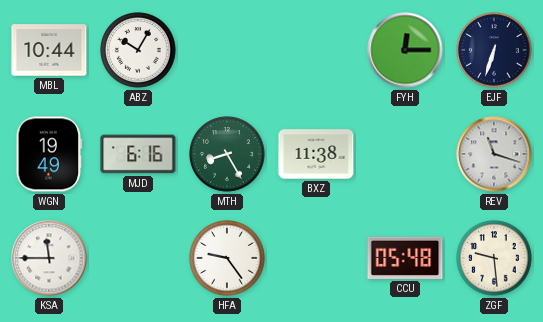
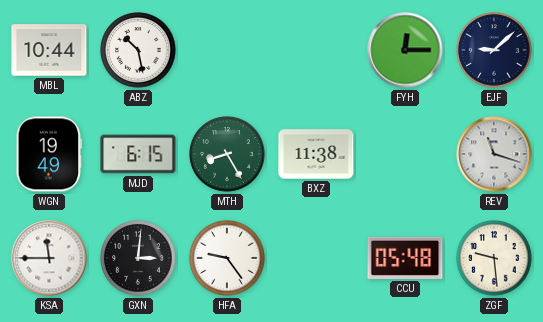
ABZ: 10:05 -> 10:28 (138, 50)
EJF: 6:33 -> 9:08 (494, 50)
MJD: 6:16 -> 6:15 (138, 154)
GXN: none -> 3:01 (138, 258)
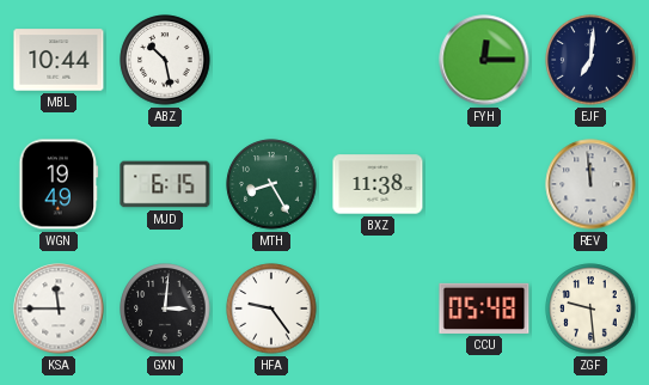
EJF: 9:08 -> 7:01 (590, 60)
REV: 11:18 -> 11:59 (590, 184)
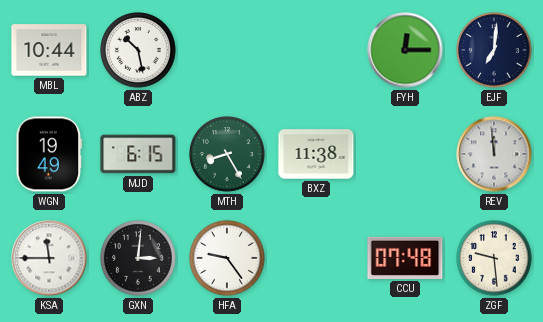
CCU: 05:48 -> 07:48 (405, 258)
